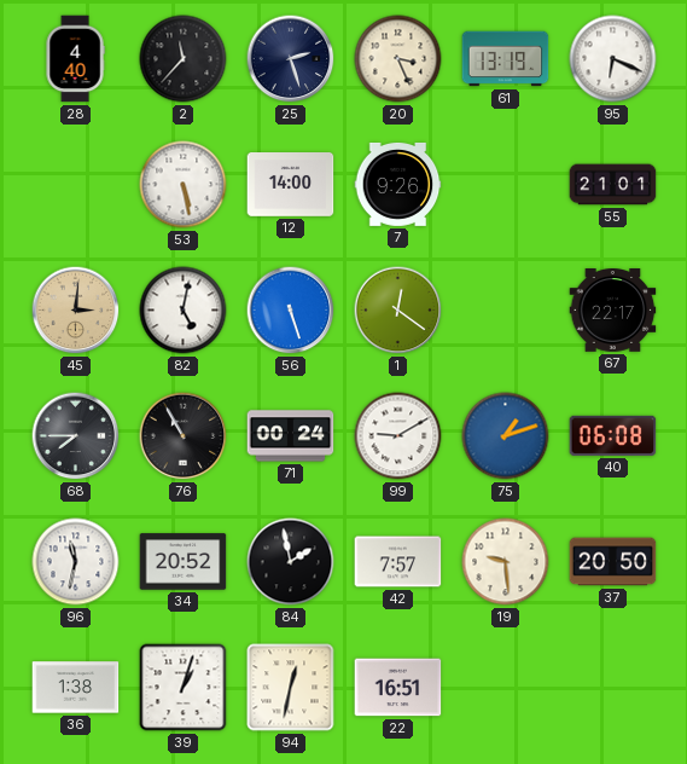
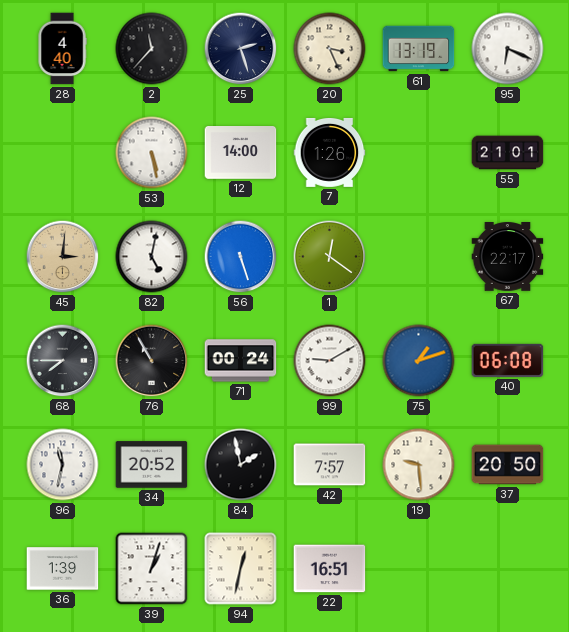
7: 9:26 -> 1:26 (330, 152)
36: 1:38 -> 1:39 (63, 569)
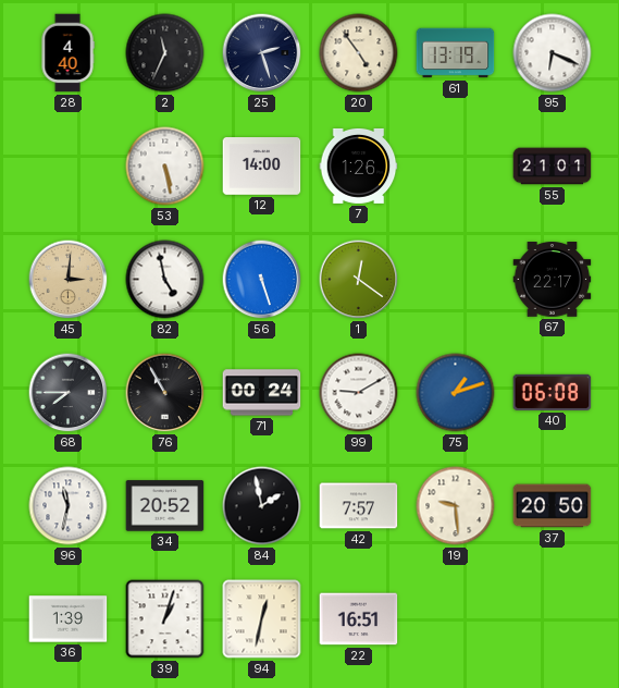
2: 11:37 -> 11:34 (165, 53)
20: 3:26 -> 4:54 (359, 53)
82: 5:02 -> 4:58 (165, 280)
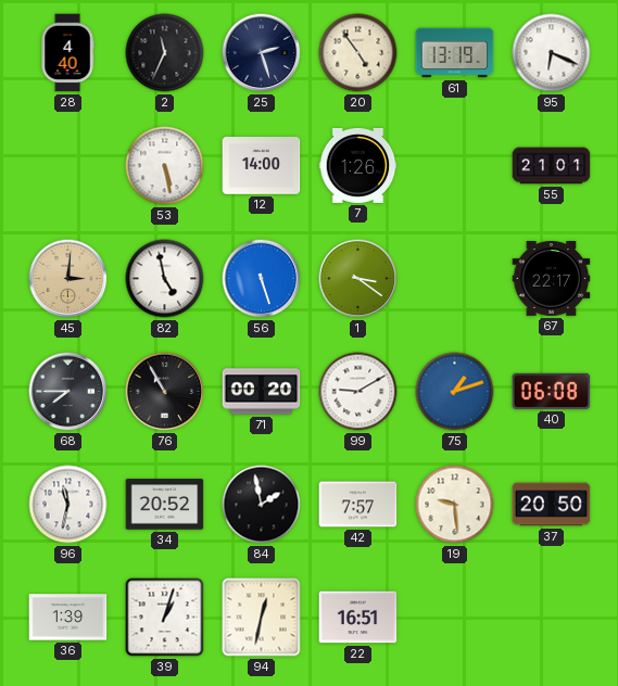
1: 12:21 -> 3:21 (358, 279)
71: 00:24 -> 00:20 (262, 392)
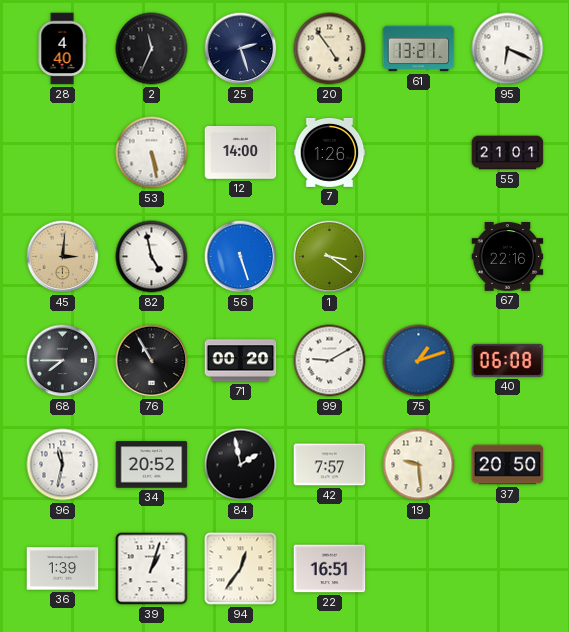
61: 13:19 -> 13:21 (419, 49)
67: 22:17 -> 22:16 (508, 257)
94: 12:32 -> 12:36 (241, 569)
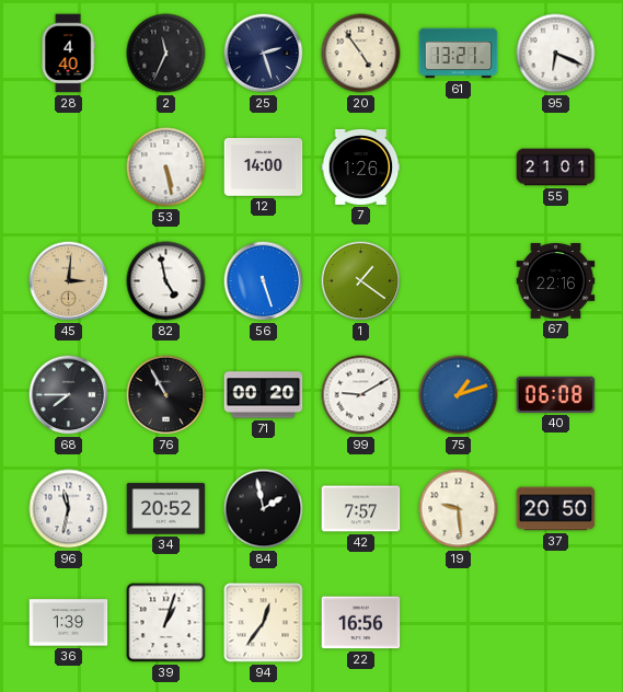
1: 3:21 -> 1:21 (361, 281)
22: 16:51 -> 16:56 (361, 623)
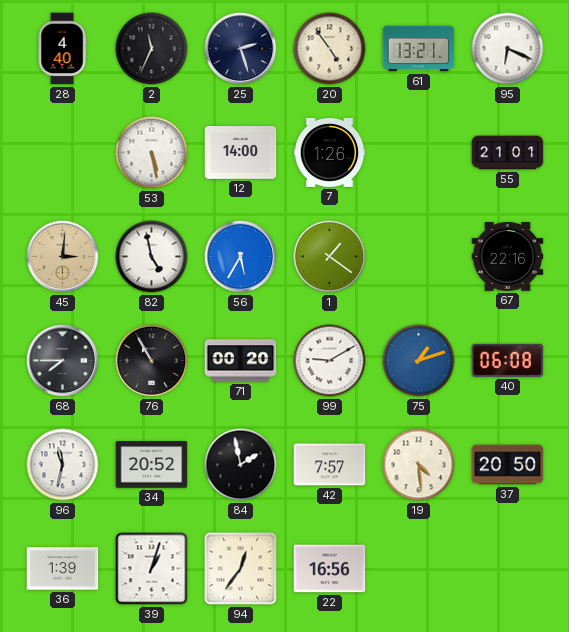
56: 5:27 -> 5:35 (241, 257)
19: 9:29 -> 4:29 (419, 465)
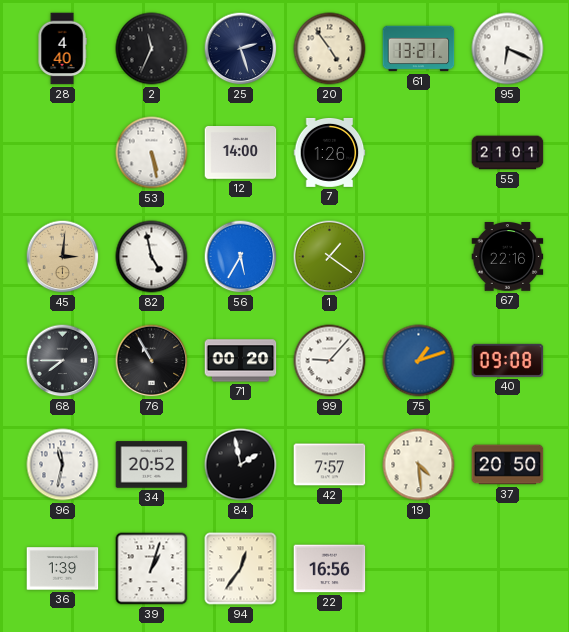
99: 9:10 -> 9:07 (330, 361)
40: 06:08 -> 09:08 (508, 360)
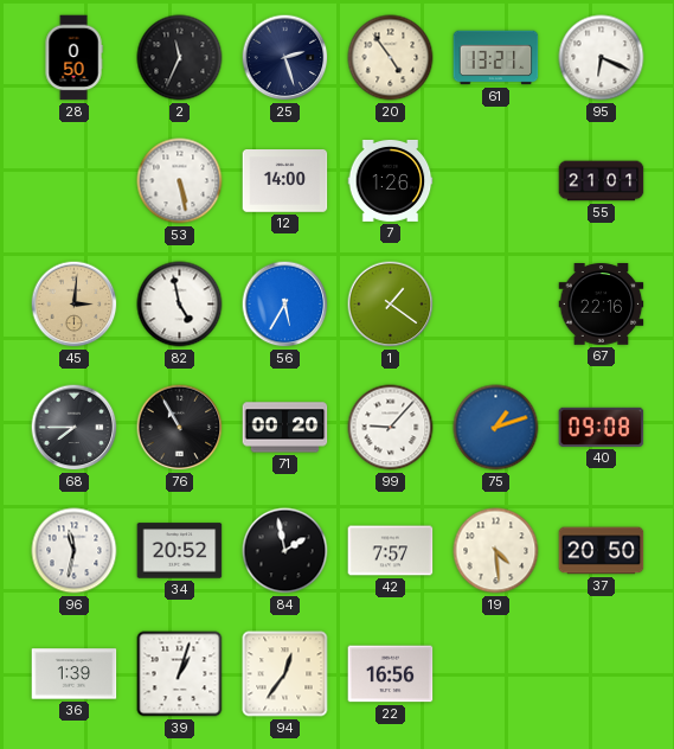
28: 4:40 -> 0:50 (73, 58)
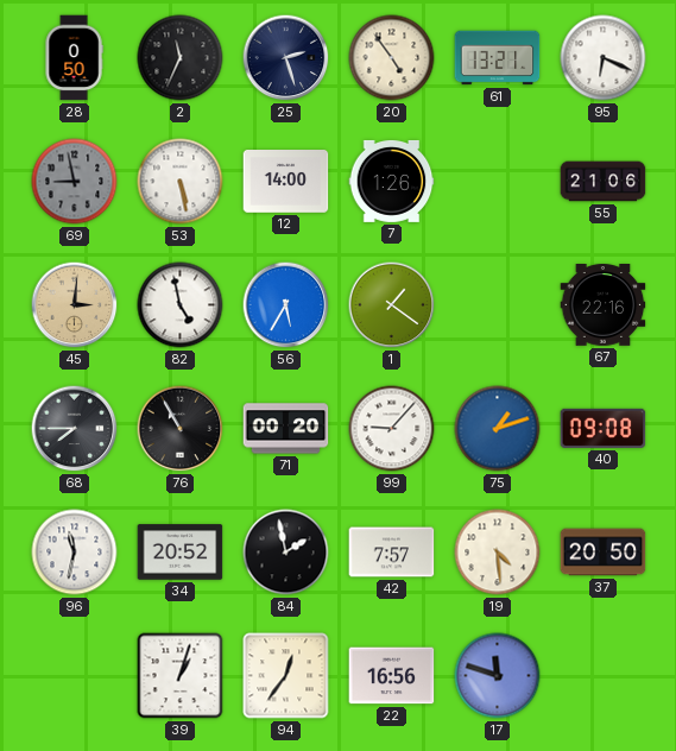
69: none -> 8:58 (75, 182)
55: 21:01 -> 21:06 (604, 182)
36: 1:39 -> none (75, 674)
17: none -> 11:48 (498, 676)
